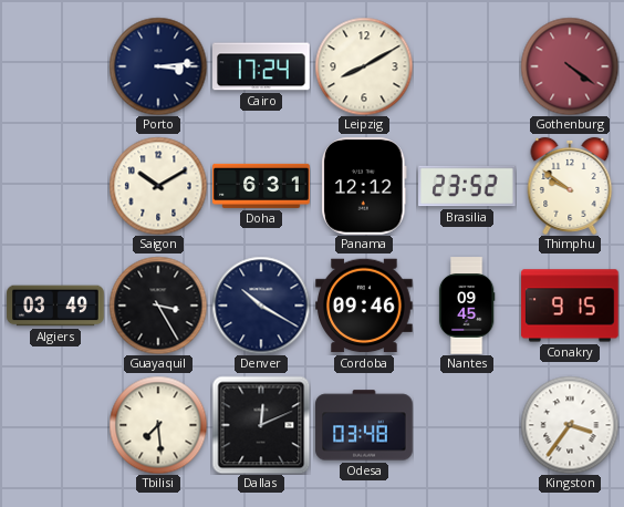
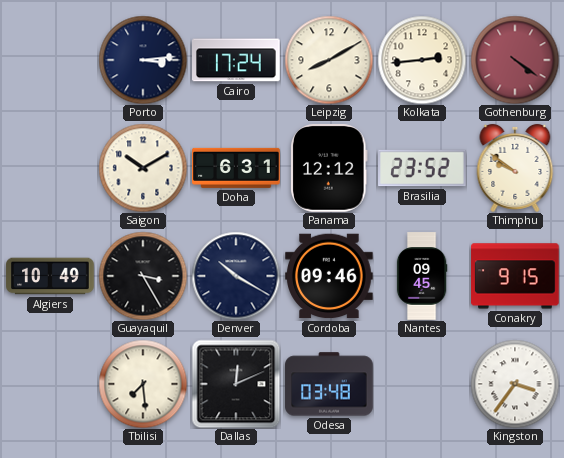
Kolkata: none -> 2:44 (422, 60)
Algiers: 03:49 -> 10:49 (50, 276)
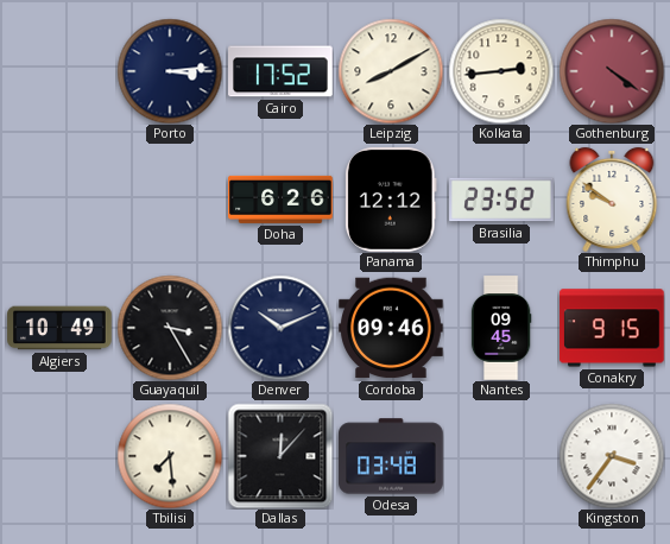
Cairo: 17:24 -> 17:52 (280, 71)
Saigon: 10:10 -> none (143, 168)
Doha: 6:31 -> 6:26 (280, 200)
Denver: 10:20 -> 10:11 (280, 328)
Dallas: 12:11 -> 12:07 (280, 456)
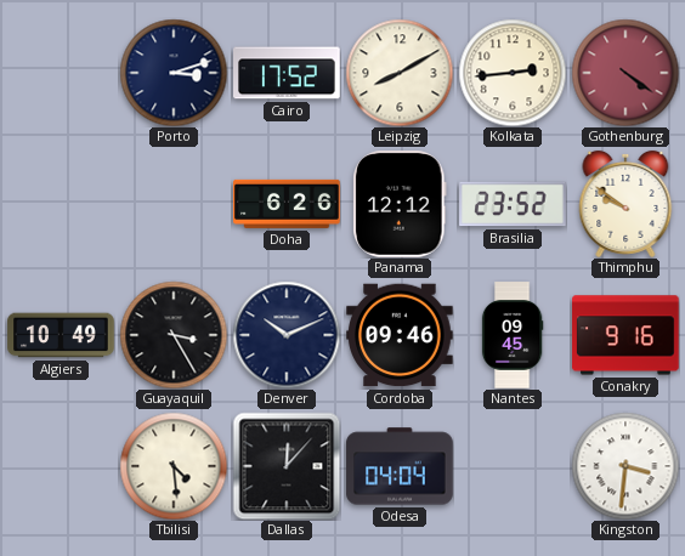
Porto: 3:14 -> 3:12 (174, 73)
Conakry: 9:15 -> 9:16 (625, 335)
Tbilisi: 7:29 -> 4:29 (174, 466)
Odesa: 03:48 -> 04:04 (400, 466)
Kingston: 3:36 -> 3:31 (625, 466)
